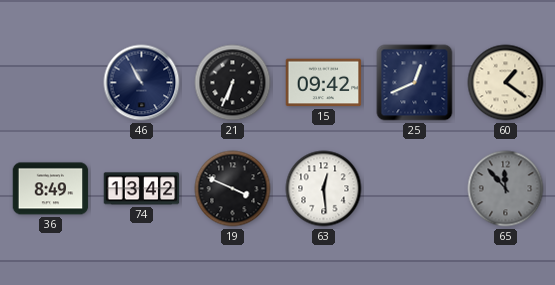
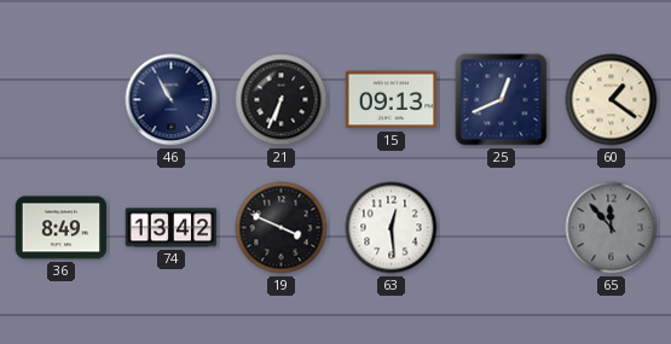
15: 09:42 -> 09:13 (392, 100)
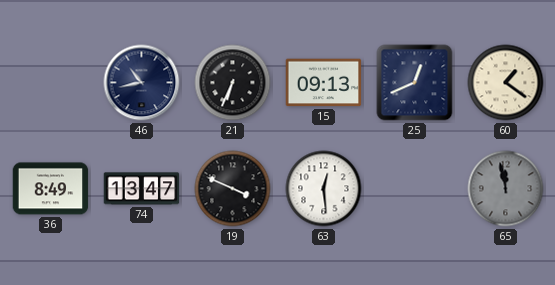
46: 10:55 -> 10:43 (142, 83)
74: 13:42 -> 13:47 (142, 189)
65: 11:53 -> 11:58 (506, 189)
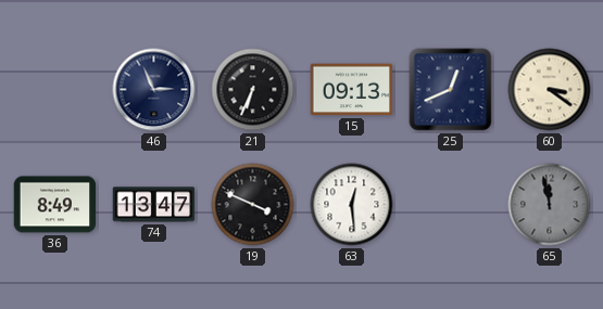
46: 10:43 -> 2:56 (154, 90)
60: 1:21 -> 3:21 (550, 90)
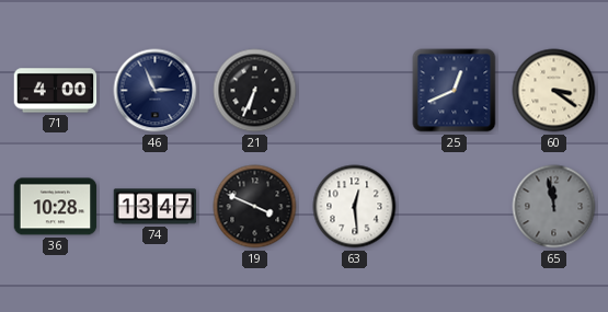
71: none -> 4:00 (56, 91)
15: 09:13 -> none (352, 90)
36: 8:49 -> 10:28 (56, 207)
